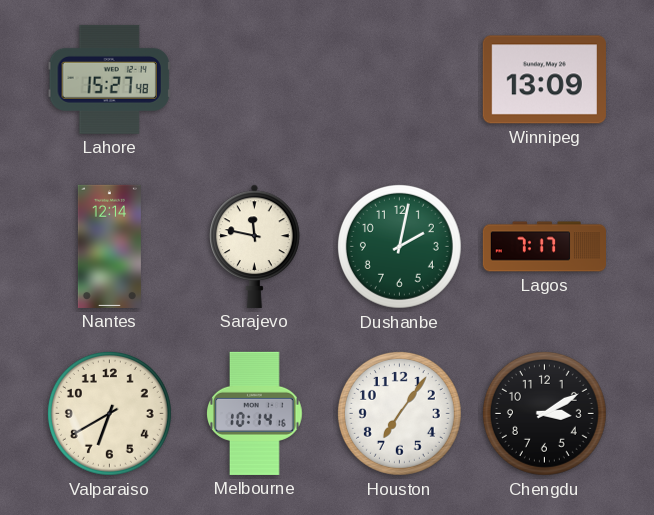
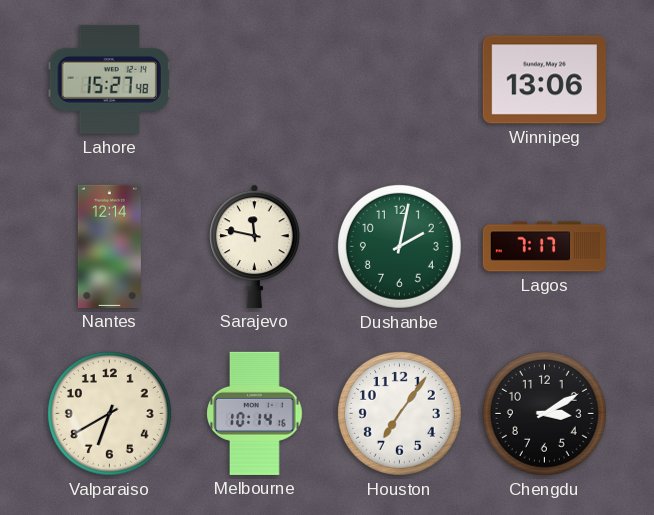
Winnipeg: 13:09 -> 13:06 (544, 80)
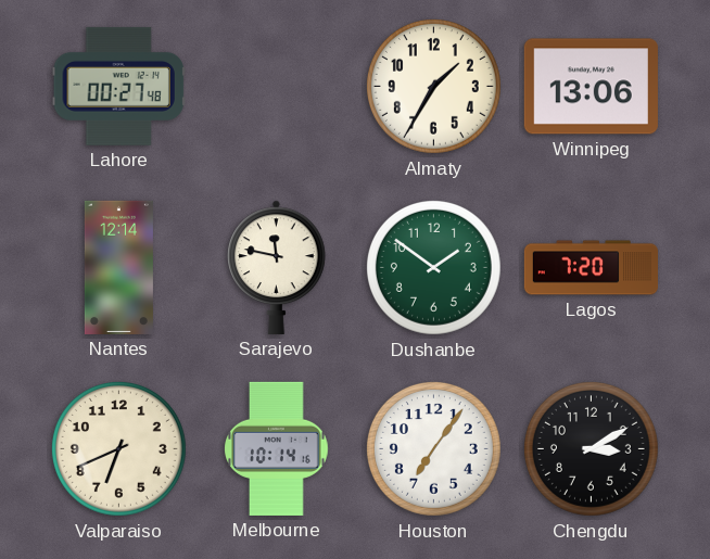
Lahore: 15:27 -> 00:27 (118, 86)
Almaty: none -> 1:35 (433, 86)
Dushanbe: 2:02 -> 1:51 (433, 267)
Lagos: 7:17 -> 7:20 (591, 268)
Valparaiso: 6:40 -> 6:41 (118, 448)
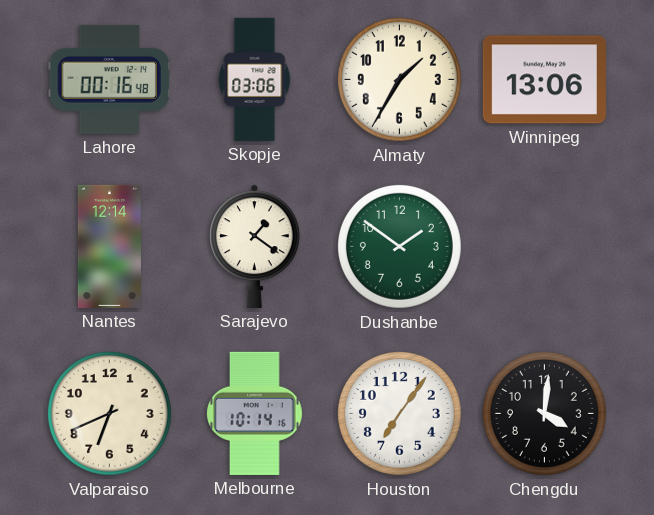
Lahore: 00:27 -> 00:16 (109, 79)
Skopje: none -> 03:06 (255, 79)
Sarajevo: 11:47 -> 1:21 (255, 246)
Lagos: 7:20 -> none (591, 268)
Chengdu: 3:10 -> 4:01 (544, 413)
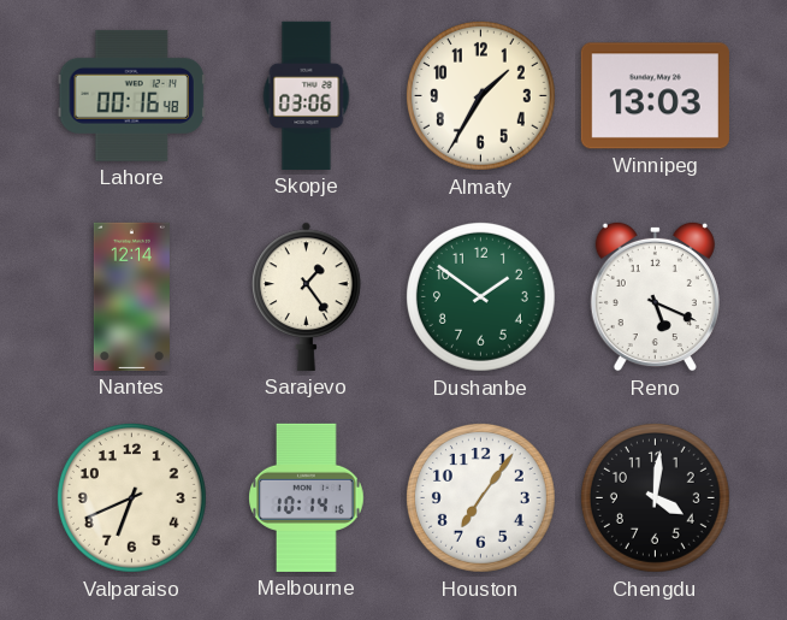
Winnipeg: 13:06 -> 13:03 (655, 96)
Sarajevo: 1:21 -> 1:24 (307, 296)
Reno: none -> 5:19 (655, 296)
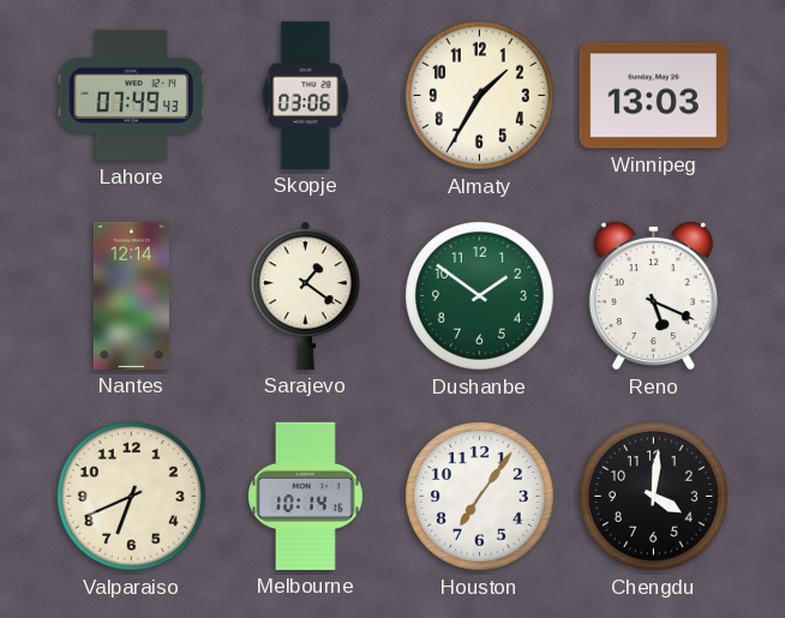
Lahore: 00:16 -> 07:49 (131, 95)
Sarajevo: 1:24 -> 1:21 (306, 295)
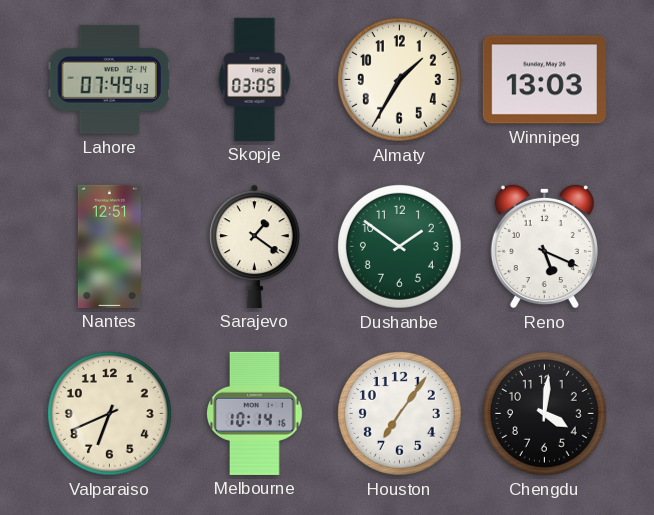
Skopje: 03:06 -> 03:05 (255, 79)
Nantes: 12:14 -> 12:51 (109, 246)
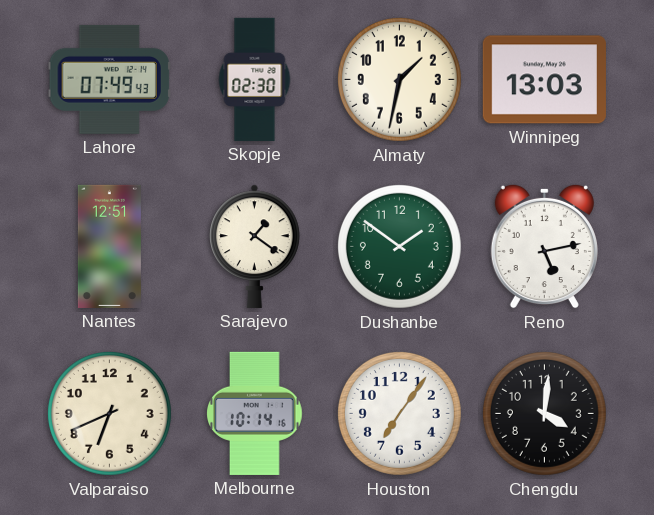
Skopje: 03:05 -> 02:30 (255, 79)
Almaty: 1:35 -> 1:32 (399, 79)
Reno: 5:19 -> 5:13 (544, 246)
